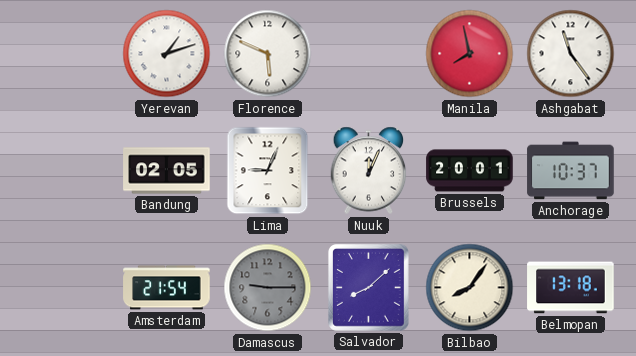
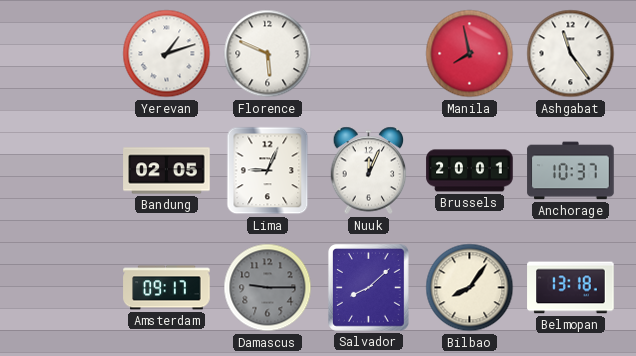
Amsterdam: 21:54 -> 09:17 (167, 288)
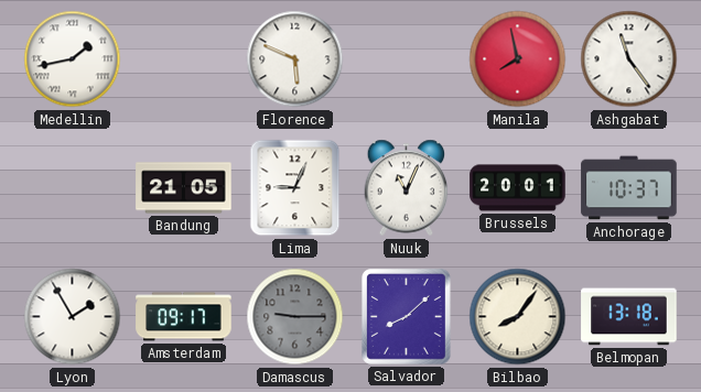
Medellin: none -> 1:43 (73, 59)
Yerevan: 1:12 -> none (167, 54)
Bandung: 02:05 -> 21:05 (184, 188)
Nuuk: 12:04 -> 11:04 (407, 188)
Lyon: none -> 1:55 (73, 317)
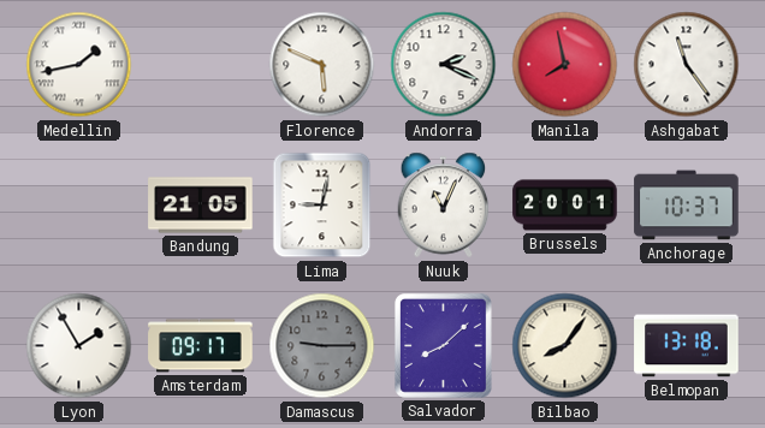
Andorra: none -> 2:19 (444, 65)
Lima: 9:04 -> 9:02 (322, 206)
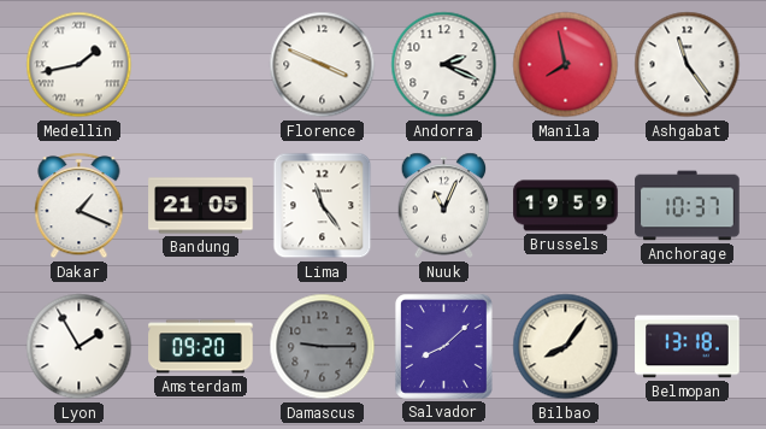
Florence: 5:49 -> 3:49 (323, 65)
Dakar: none -> 1:19 (79, 206)
Lima: 9:02 -> 11:24 (323, 206)
Brussels: 20:01 -> 19:59 (566, 206)
Amsterdam: 09:17 -> 09:20 (201, 347)
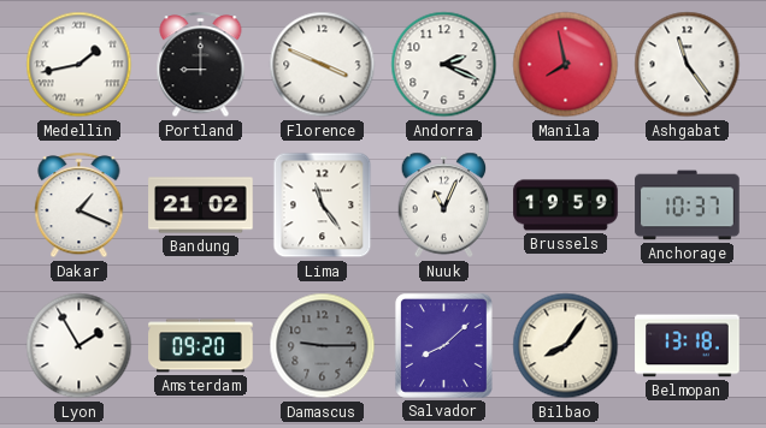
Portland: none -> 9:00 (201, 65)
Bandung: 21:05 -> 21:02 (201, 206)
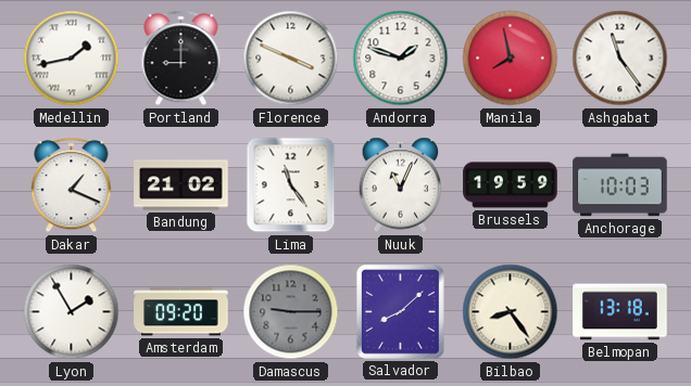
Andorra: 2:19 -> 1:48 (401, 59)
Anchorage: 10:37 -> 10:03 (620, 185)
Bilbao: 8:06 -> 8:24 (511, 312)
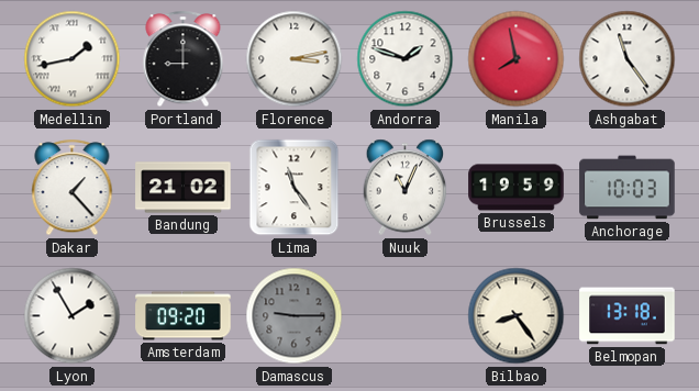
Florence: 3:49 -> 3:13 (295, 59)
Dakar: 1:19 -> 1:23 (73, 188)
Salvador: 8:08 -> none (400, 312)
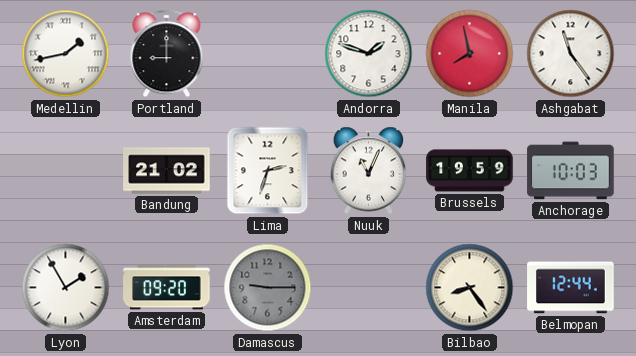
Florence: 3:13 -> none (295, 59)
Dakar: 1:23 -> none (73, 188)
Lima: 11:24 -> 2:33 (268, 171)
Belmopan: 13:18 -> 12:44 (571, 288)
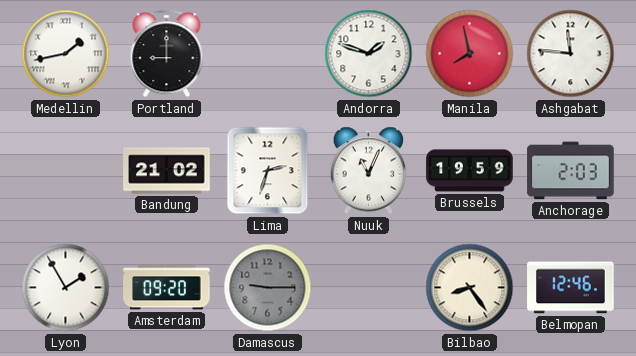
Ashgabat: 11:24 -> 11:46 (571, 54)
Anchorage: 10:03 -> 2:03 (571, 171)
Belmopan: 12:44 -> 12:46 (571, 288)
